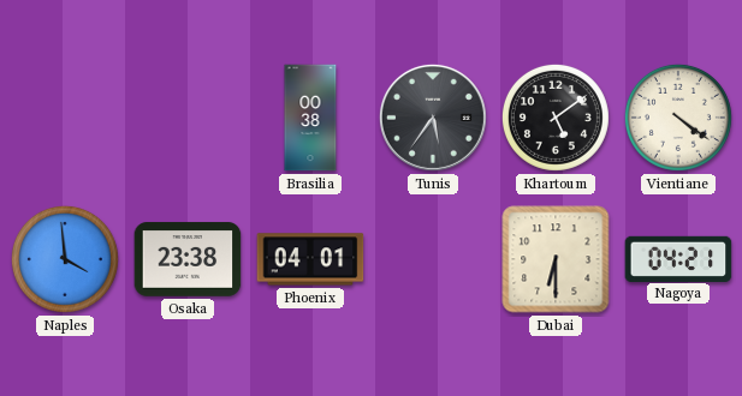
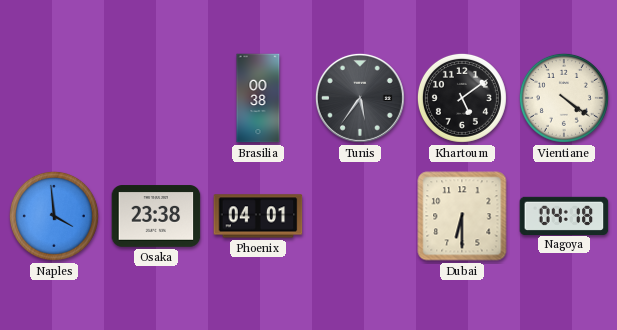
Nagoya: 04:21 -> 04:18 (564, 215)
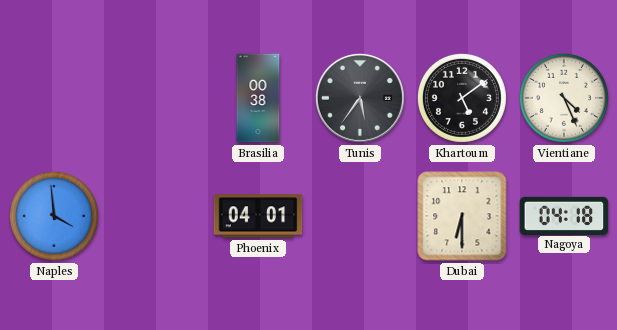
Vientiane: 4:21 -> 4:26 (564, 98)
Osaka: 23:38 -> none (156, 216)
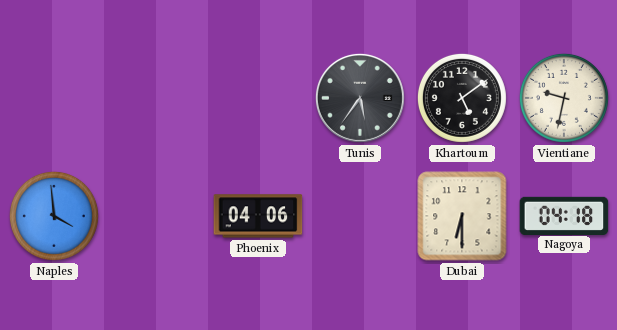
Brasilia: 00:38 -> none (258, 98)
Vientiane: 4:26 -> 9:32 (564, 98)
Phoenix: 04:01 -> 04:06 (258, 216)
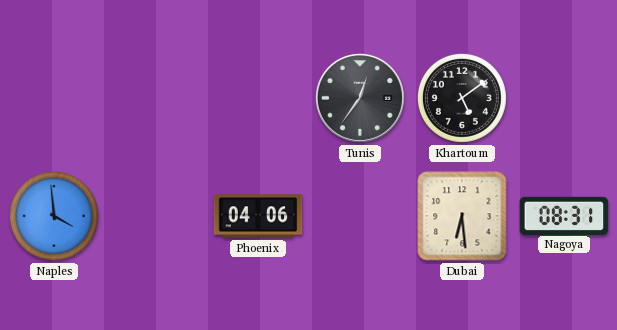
Tunis: 5:36 -> 12:36 (360, 98)
Vientiane: 9:32 -> none (564, 98)
Dubai: 6:30 -> 6:29 (462, 216)
Nagoya: 04:18 -> 08:31 (564, 215)
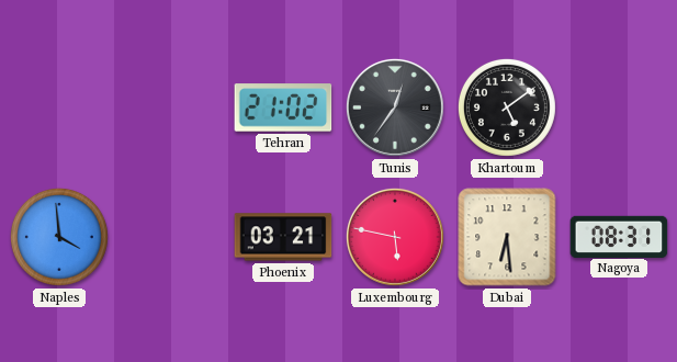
Tehran: none -> 21:02 (283, 108)
Phoenix: 04:06 -> 03:21 (283, 237)
Luxembourg: none -> 5:47 (395, 237)
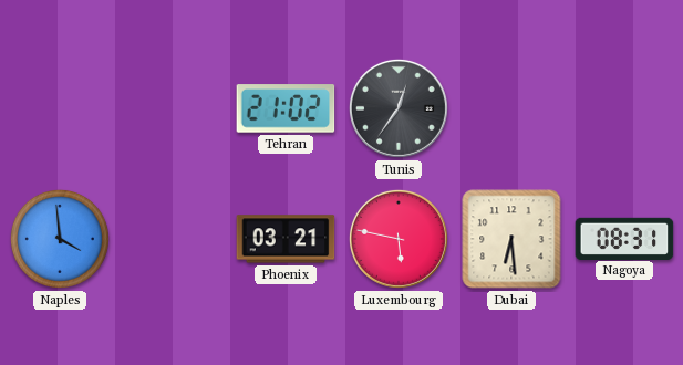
Khartoum: 5:09 -> none (507, 108)
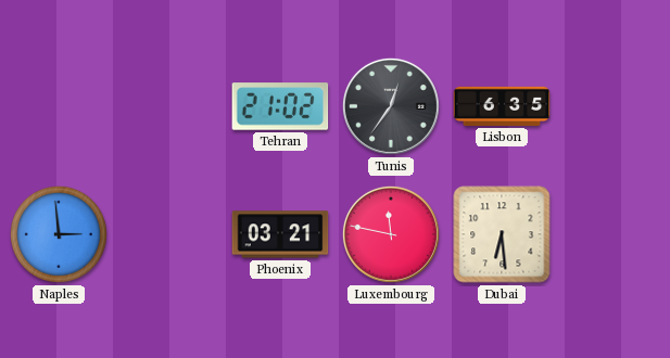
Lisbon: none -> 6:35 (502, 106)
Naples: 3:59 -> 2:59 (59, 234)
Luxembourg: 5:47 -> 11:47 (391, 234)
Nagoya: 08:31 -> none (624, 238)
